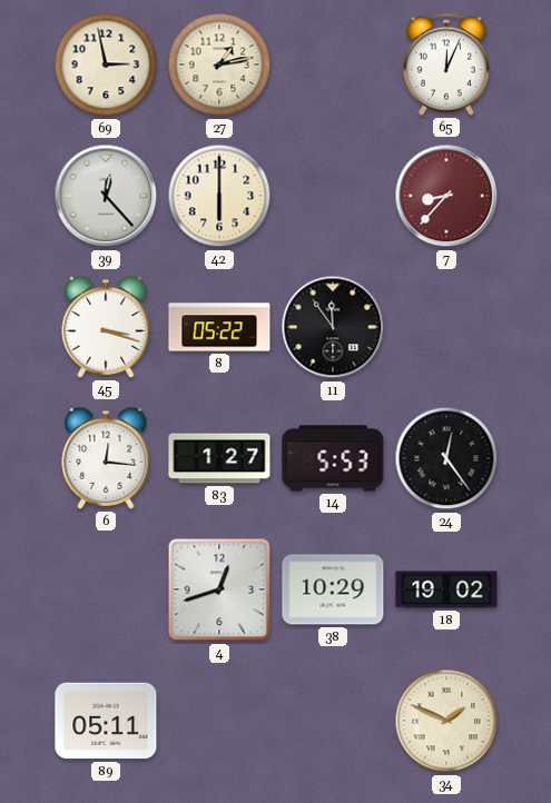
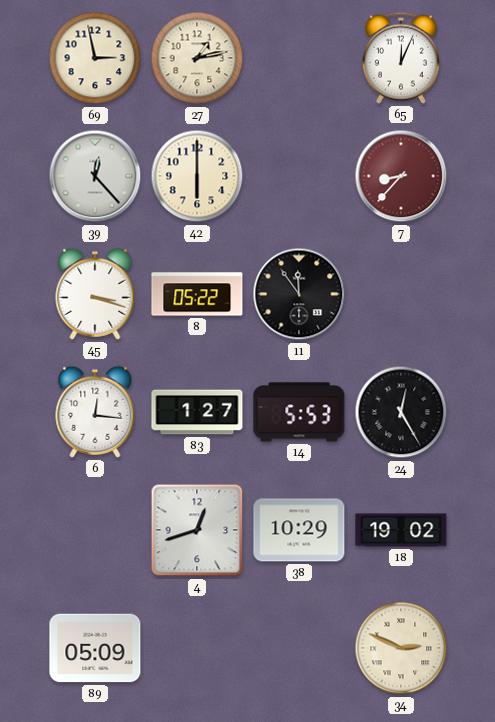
24: 12:24 -> 12:25 (401, 412)
89: 05:11 -> 05:09 (95, 648)
34: 1:49 -> 2:49 (401, 648)
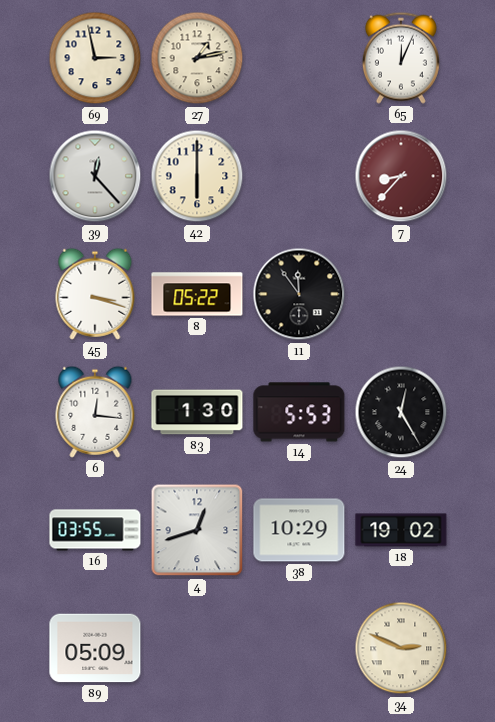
83: 1:27 -> 1:30 (197, 412)
16: none -> 03:55 (95, 530)
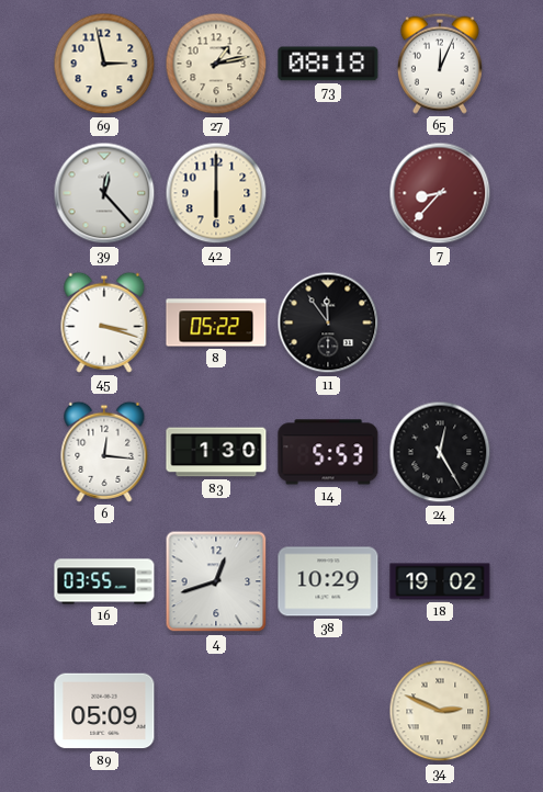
73: none -> 08:18 (328, 64)
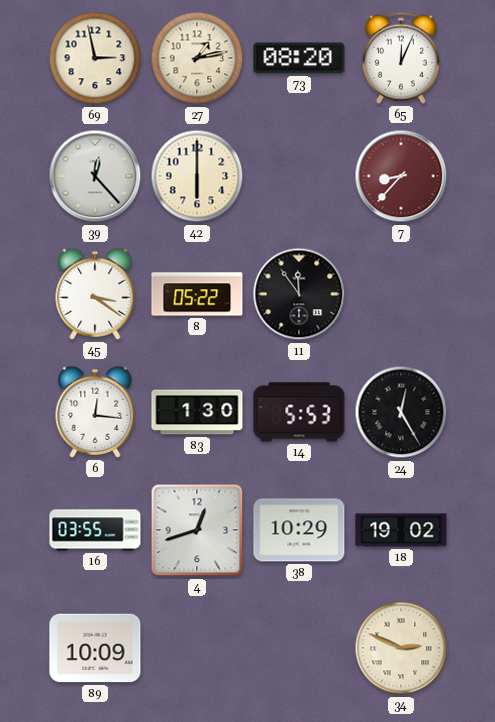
73: 08:18 -> 08:20 (299, 58)
45: 3:18 -> 3:21 (95, 294)
89: 05:09 -> 10:09 (95, 648)
